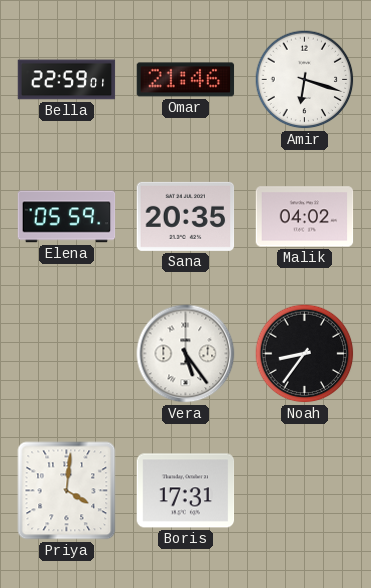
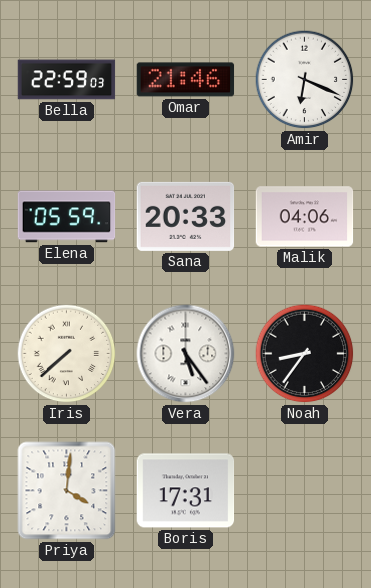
Bella: 22:59:01 -> 22:59:03 (67, 80)
Amir: 6:18 -> 6:19 (305, 80)
Sana: 20:35 -> 20:33 (186, 216)
Malik: 04:02 -> 04:06 (305, 217)
Iris: none -> 7:38 (67, 354)
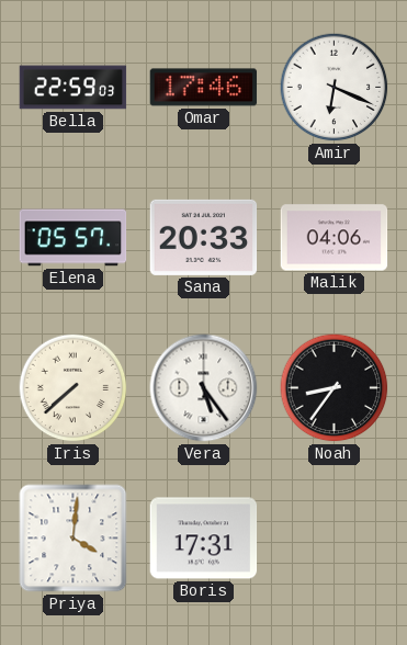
Omar: 21:46 -> 17:46 (204, 88)
Elena: 05:59 -> 05:57 (74, 238)
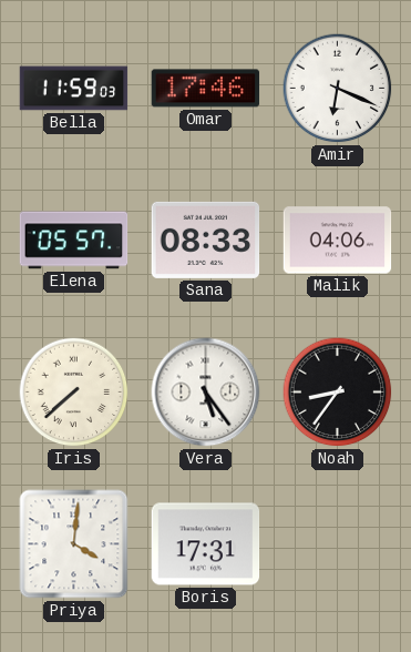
Bella: 22:59 -> 11:59 (74, 89)
Sana: 20:33 -> 08:33 (206, 240)
